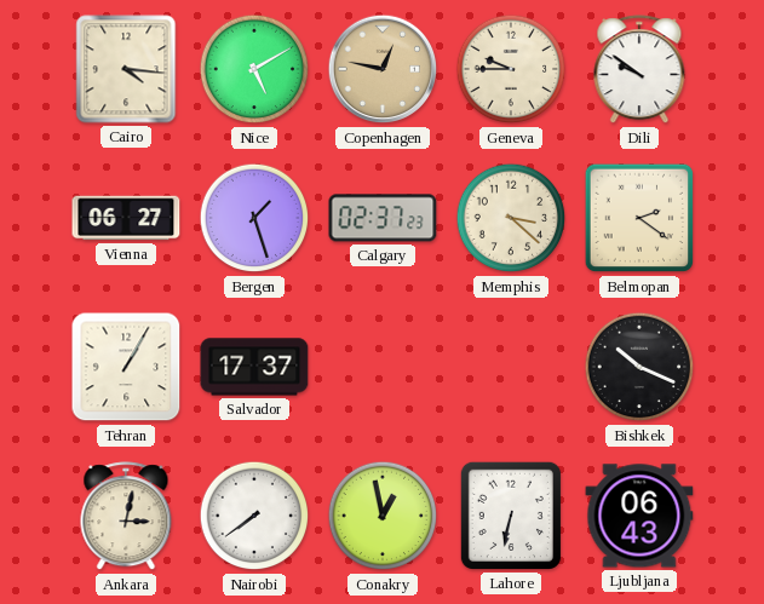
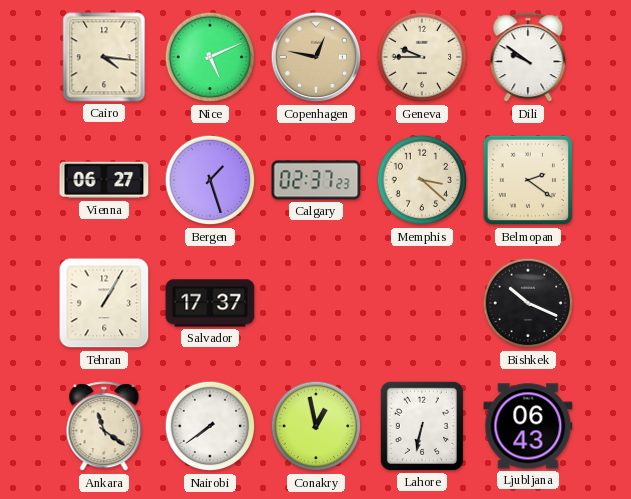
Nice: 5:10 -> 5:11 (210, 57)
Ankara: 3:02 -> 11:21 (104, 427)
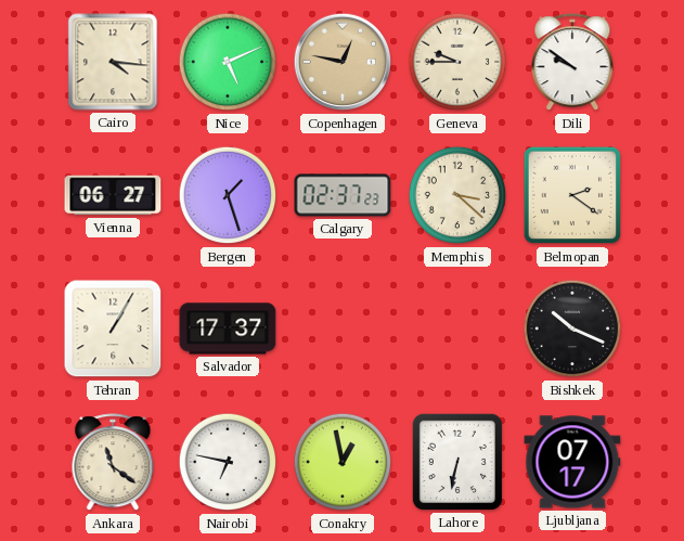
Nairobi: 7:39 -> 6:47 (228, 462)
Ljubljana: 06:43 -> 07:17 (572, 462)
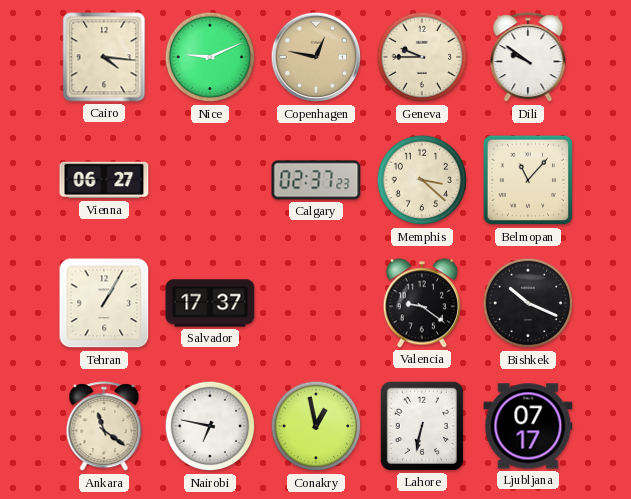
Nice: 5:11 -> 9:11 (210, 57)
Bergen: 1:27 -> none (228, 195)
Belmopan: 2:21 -> 11:07 (528, 180)
Valencia: none -> 9:21 (422, 303)
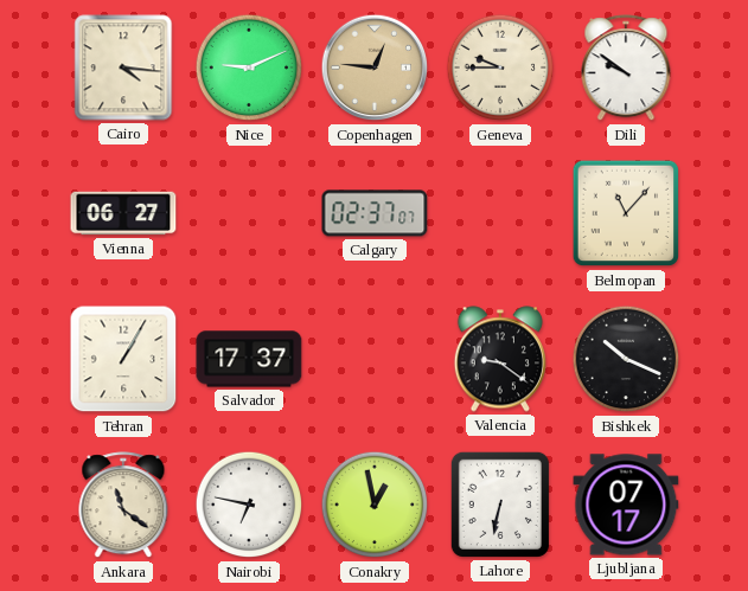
Copenhagen: 12:47 -> 12:46 (375, 68)
Calgary: 02:37:23 -> 02:37:07 (375, 213)
Memphis: 3:22 -> none (422, 180)
